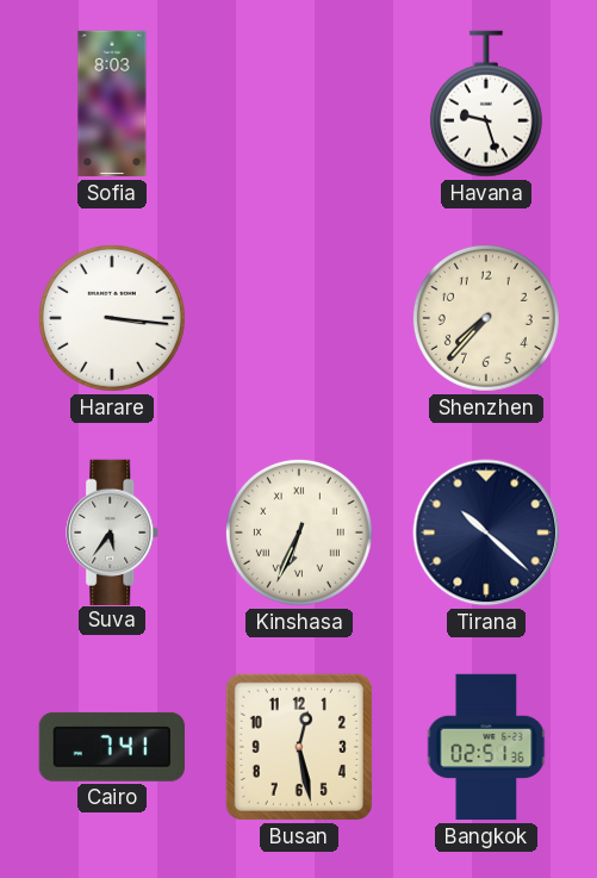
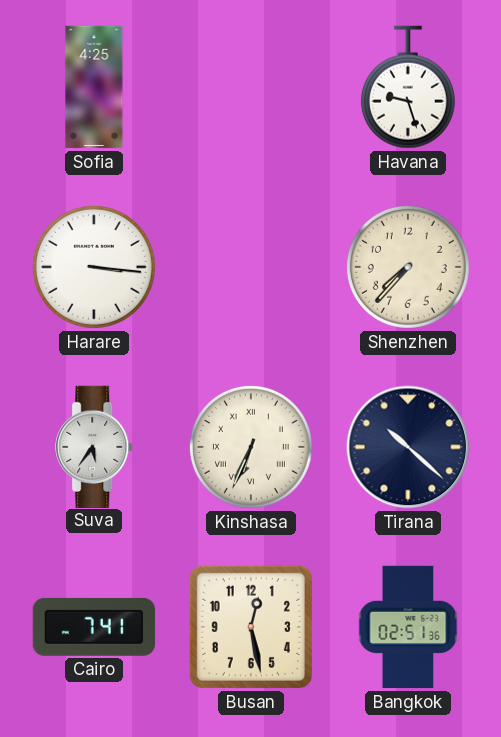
Sofia: 8:03 -> 4:25 (94, 87)
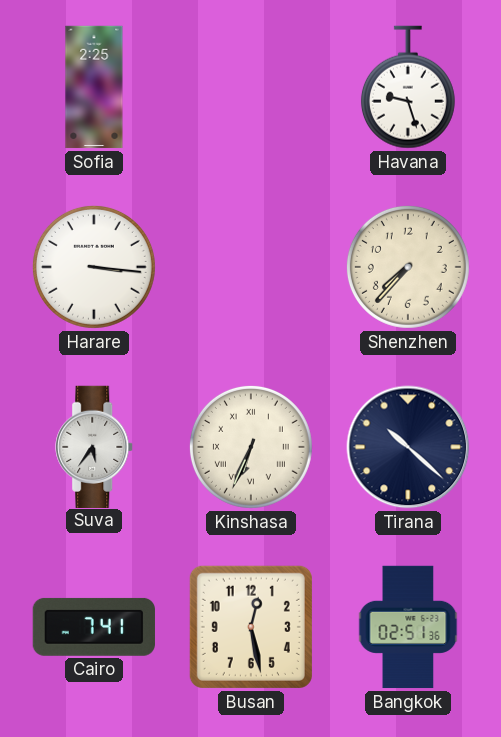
Sofia: 4:25 -> 2:25 (94, 87)
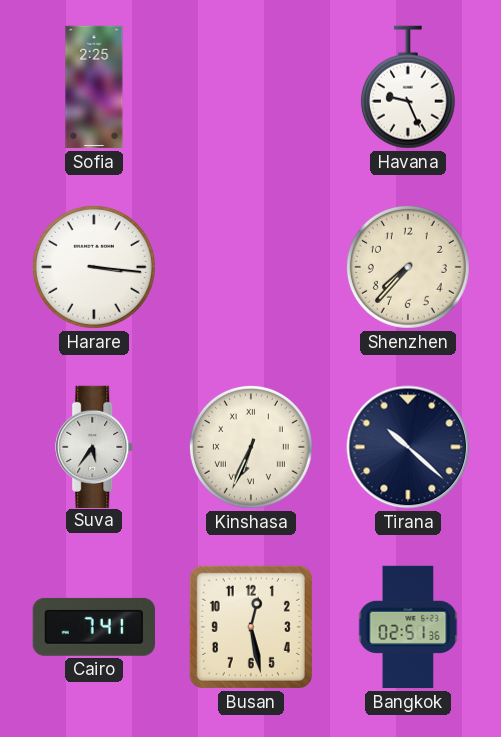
Havana: 9:27 -> 9:26 (408, 87)
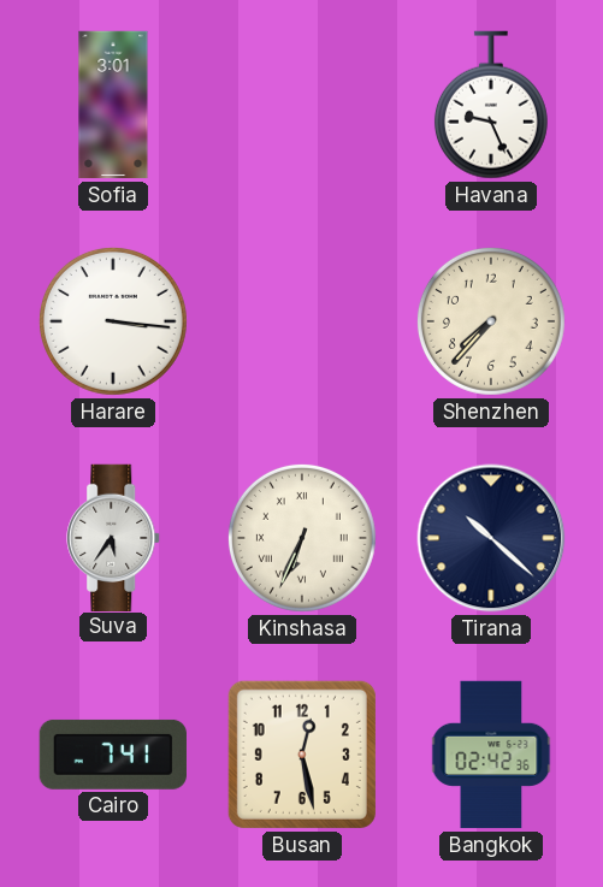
Sofia: 2:25 -> 3:01 (113, 105)
Bangkok: 02:51 -> 02:42 (491, 755)
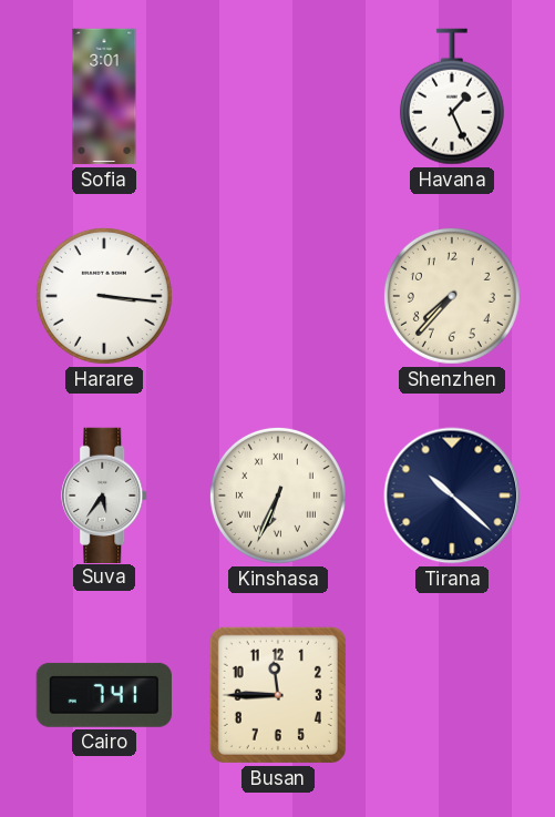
Havana: 9:26 -> 1:26 (452, 96)
Busan: 12:28 -> 11:45 (278, 695)
Bangkok: 02:42 -> none (491, 755)
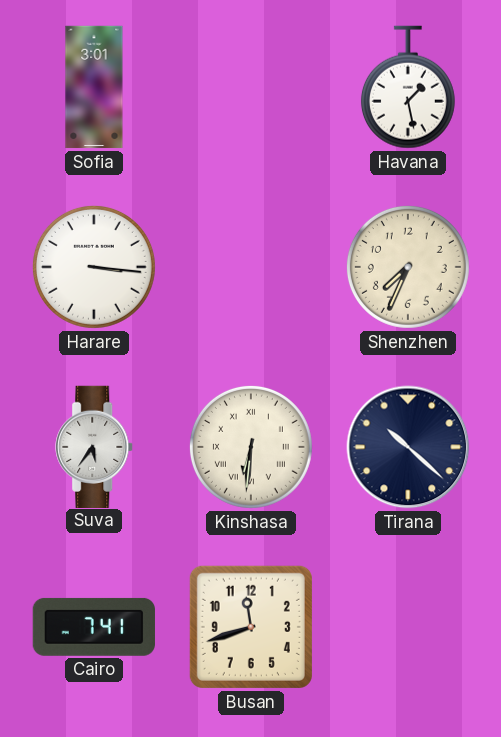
Havana: 1:26 -> 1:28 (408, 87)
Shenzhen: 7:37 -> 7:34 (408, 267)
Kinshasa: 6:34 -> 6:31 (251, 447)
Busan: 11:45 -> 11:42 (251, 627)
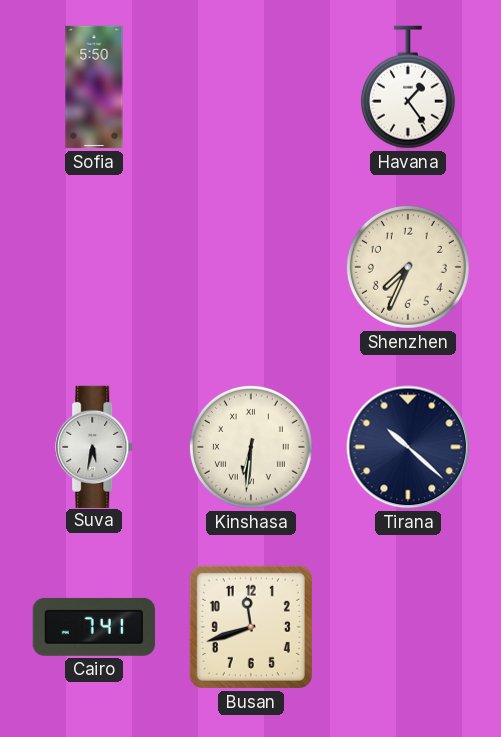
Sofia: 3:01 -> 5:50 (94, 87)
Havana: 1:28 -> 1:24 (408, 87)
Harare: 3:16 -> none (94, 267)
Suva: 5:36 -> 5:32 (95, 446)
